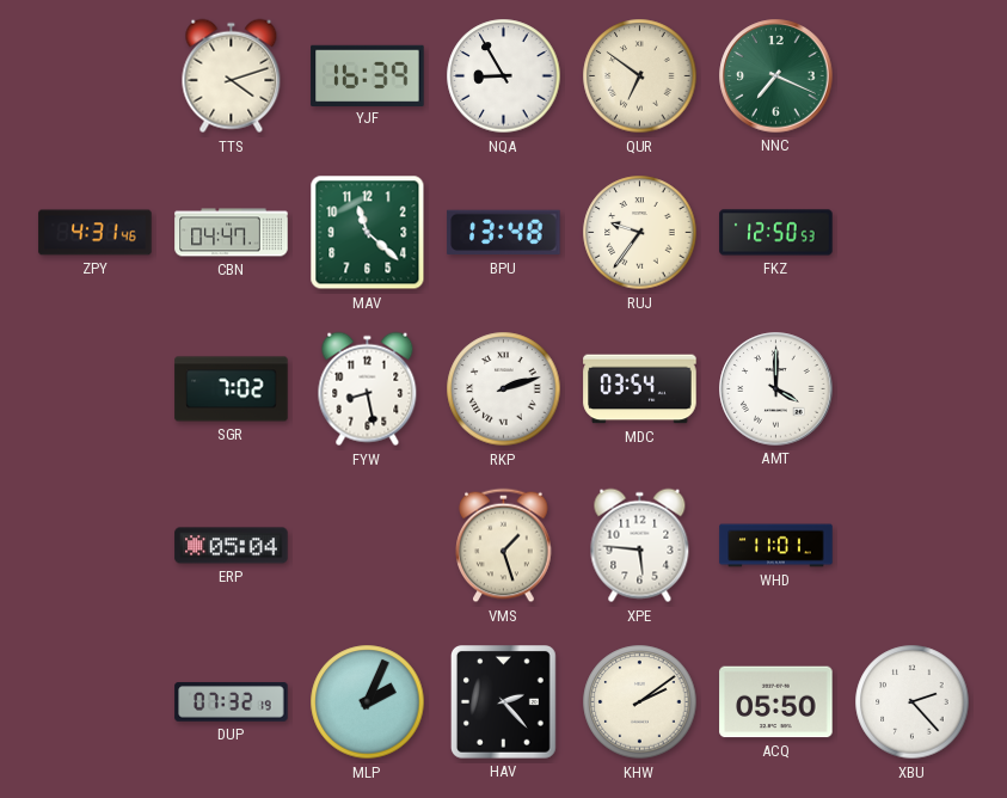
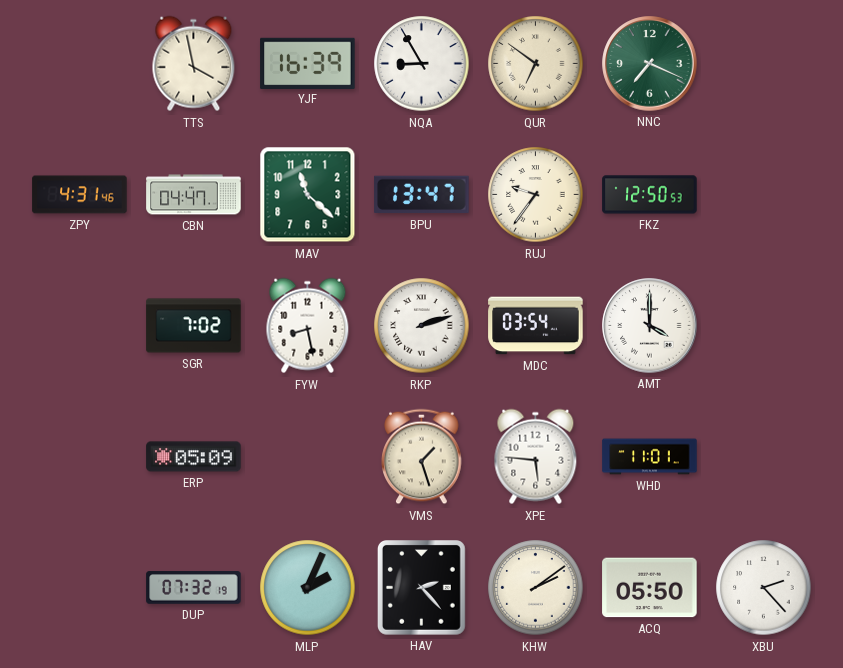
TTS: 4:12 -> 3:58 (194, 64)
BPU: 13:48 -> 13:47 (422, 195)
ERP: 05:04 -> 05:09 (194, 457)
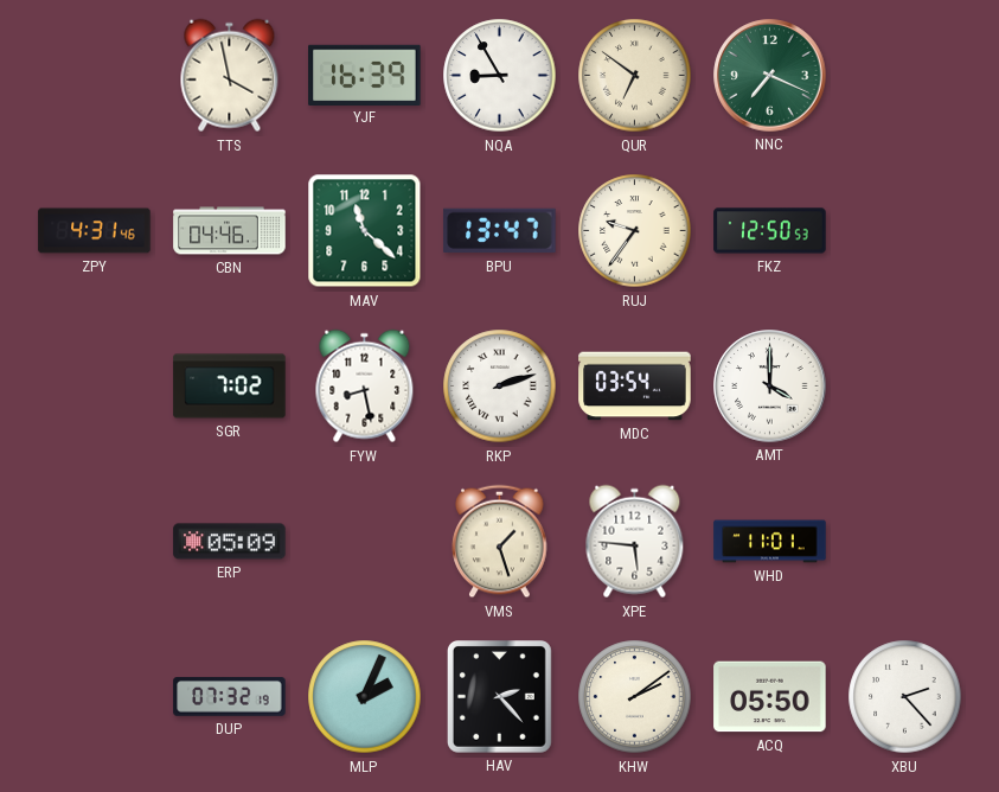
CBN: 04:47 -> 04:46 (230, 231)
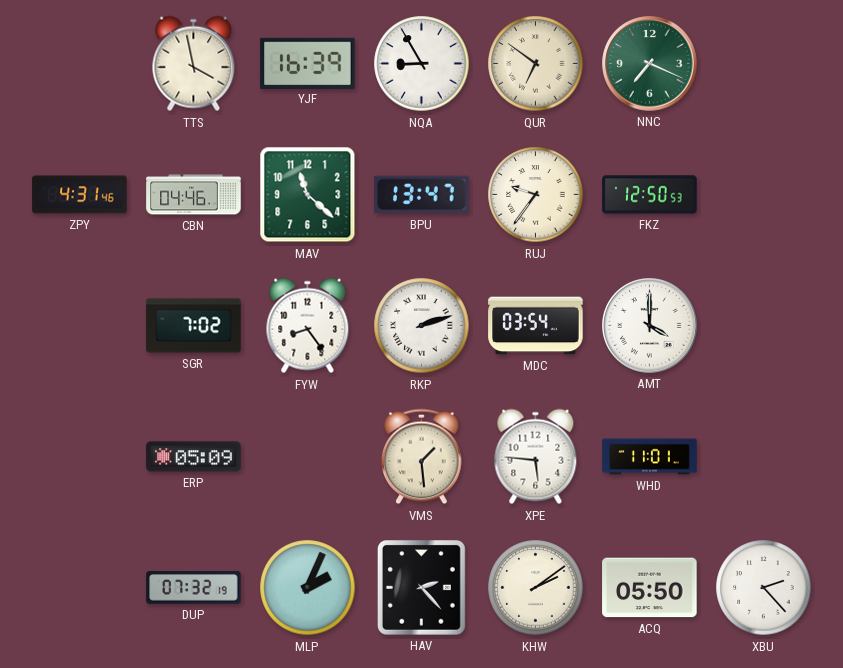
FYW: 8:28 -> 8:24 (308, 326)
VMS: 1:27 -> 1:29 (422, 457)
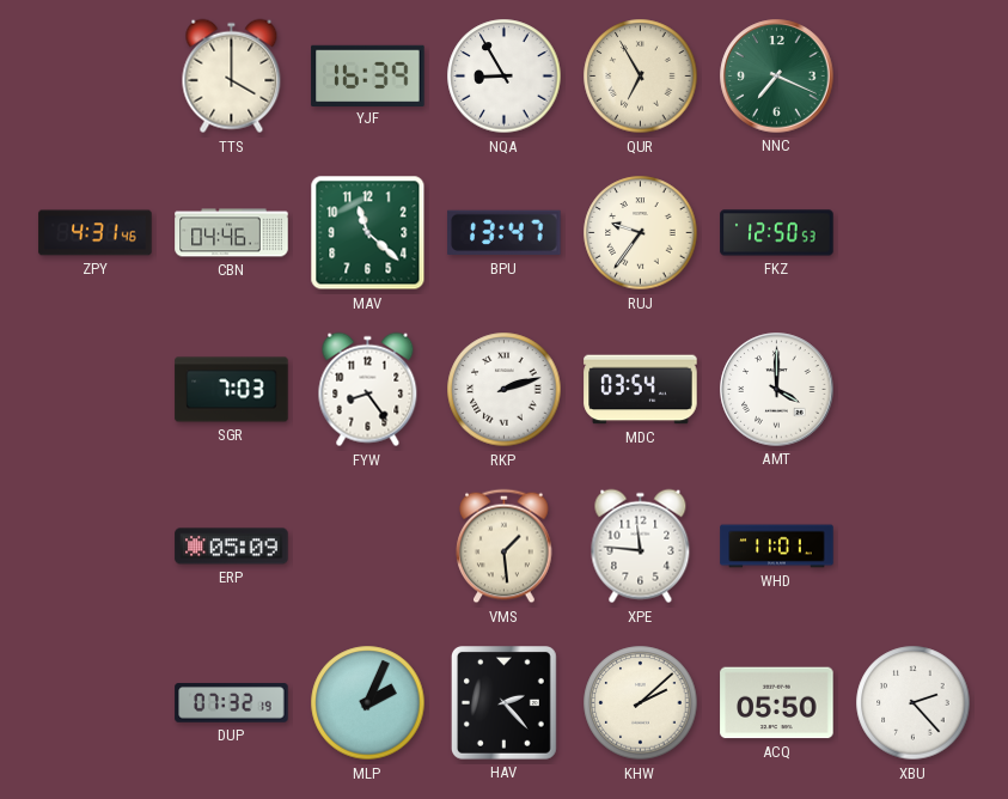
TTS: 3:58 -> 4:00 (232, 77)
QUR: 6:51 -> 6:55 (641, 77)
SGR: 7:02 -> 7:03 (232, 390)
XPE: 5:46 -> 11:46 (641, 547)
KHW: 2:09 -> 2:08 (641, 703)
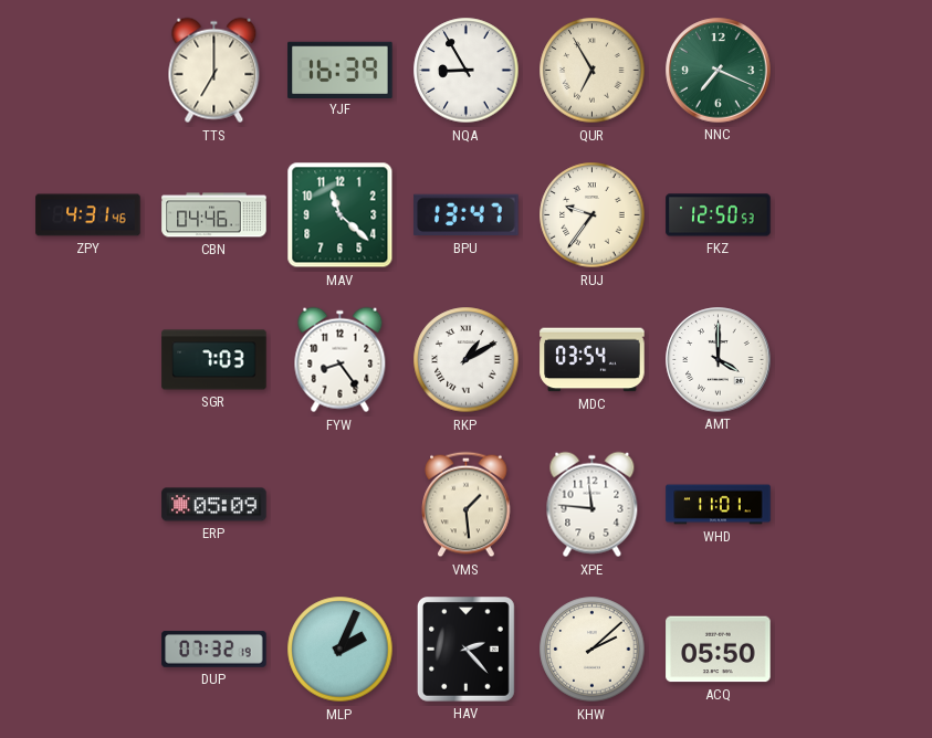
TTS: 4:00 -> 7:00 (214, 71)
RKP: 2:12 -> 1:10 (467, 360)
XBU: 2:23 -> none (914, 703)
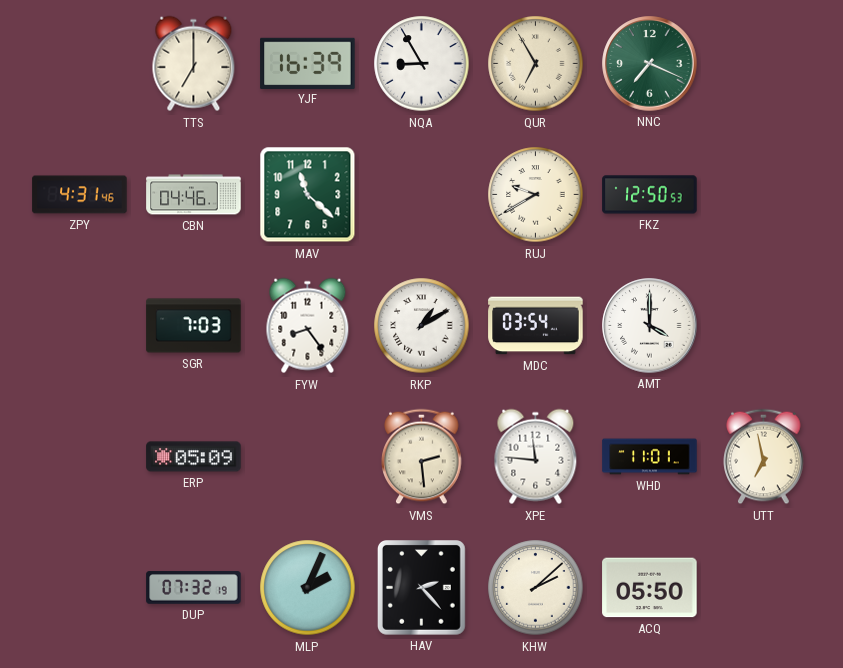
BPU: 13:47 -> none (467, 215)
RUJ: 9:36 -> 9:40 (536, 195)
VMS: 1:29 -> 2:29 (422, 457)
UTT: none -> 6:58 (764, 457)
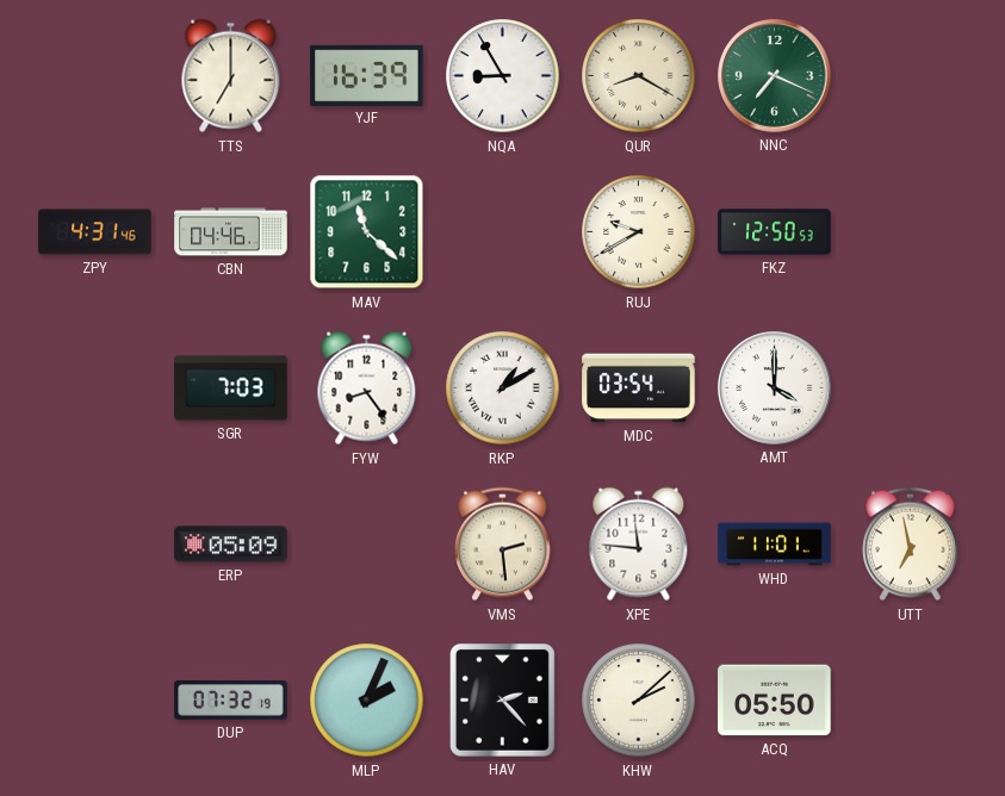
QUR: 6:55 -> 8:20 (639, 76)
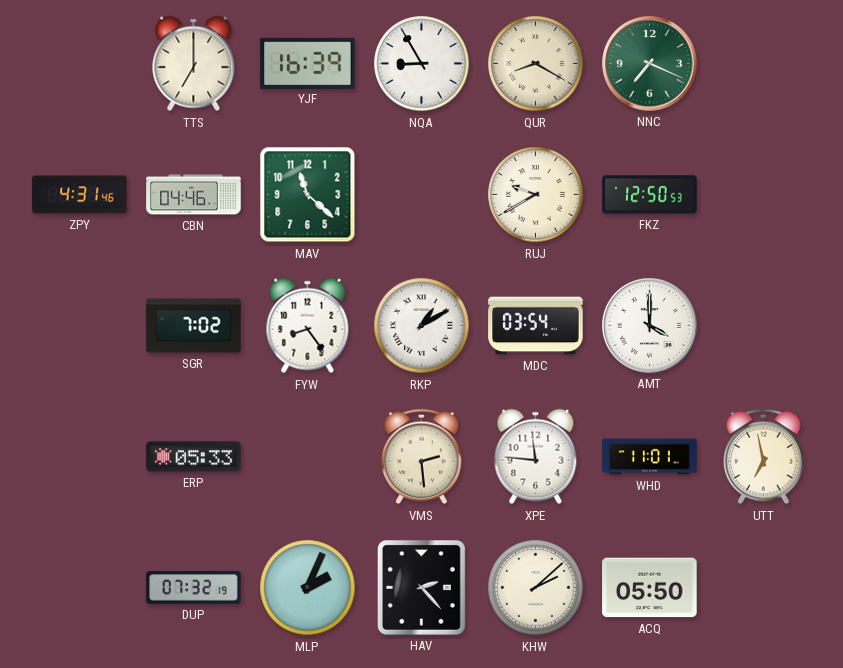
SGR: 7:03 -> 7:02 (194, 326)
ERP: 05:09 -> 05:33 (194, 457)
